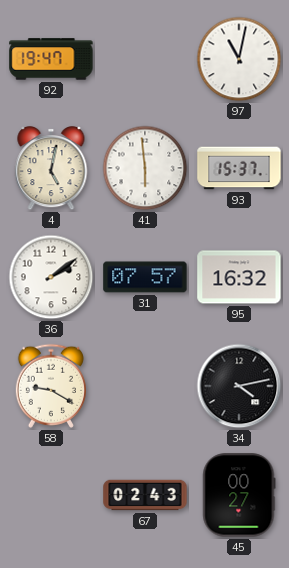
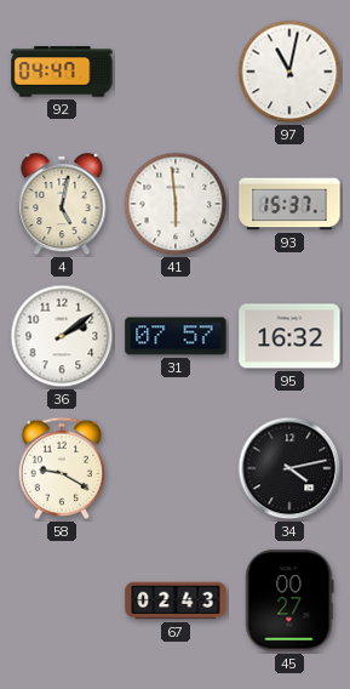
92: 19:47 -> 04:47 (62, 72)
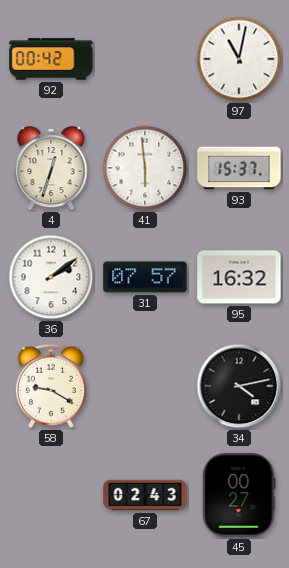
92: 04:47 -> 00:42 (51, 59)
4: 5:02 -> 12:33 (51, 169)
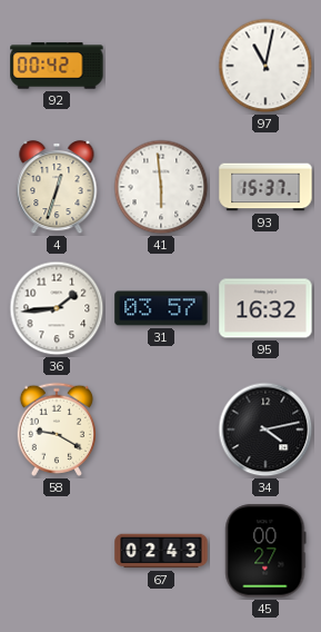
36: 2:09 -> 1:44 (57, 308)
31: 07:57 -> 03:57 (161, 308)
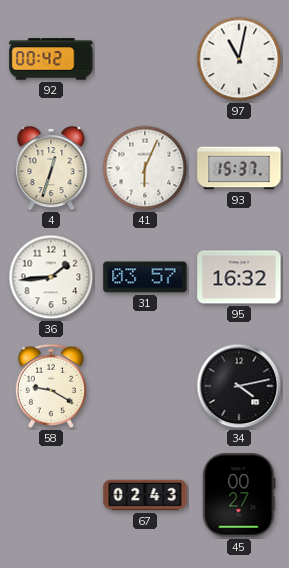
41: 5:59 -> 6:04 (145, 168)
